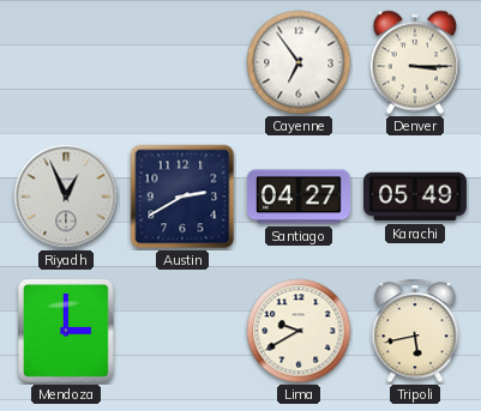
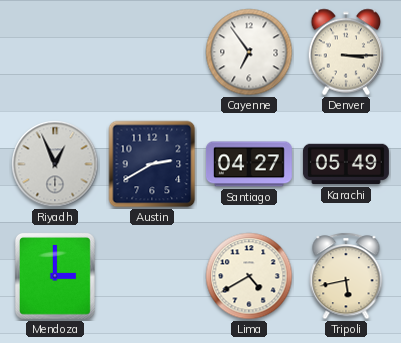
Lima: 9:40 -> 4:40 (249, 276)
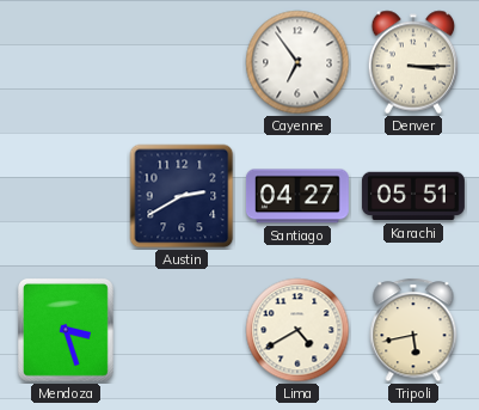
Riyadh: 12:56 -> none (55, 164)
Karachi: 05:49 -> 05:51 (413, 196)
Mendoza: 3:00 -> 3:27 (66, 330)
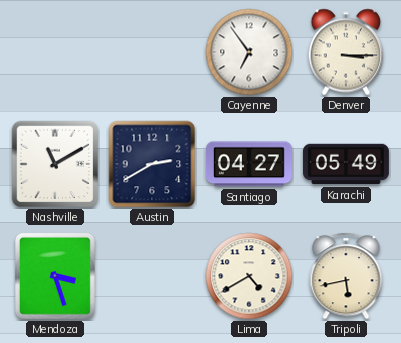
Nashville: none -> 11:10 (55, 164)
Karachi: 05:51 -> 05:49 (346, 164)
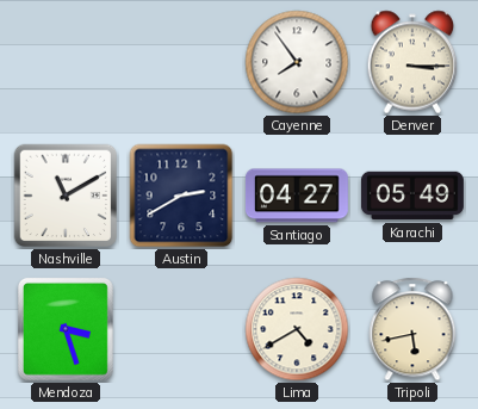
Cayenne: 6:54 -> 7:54 (297, 62)
